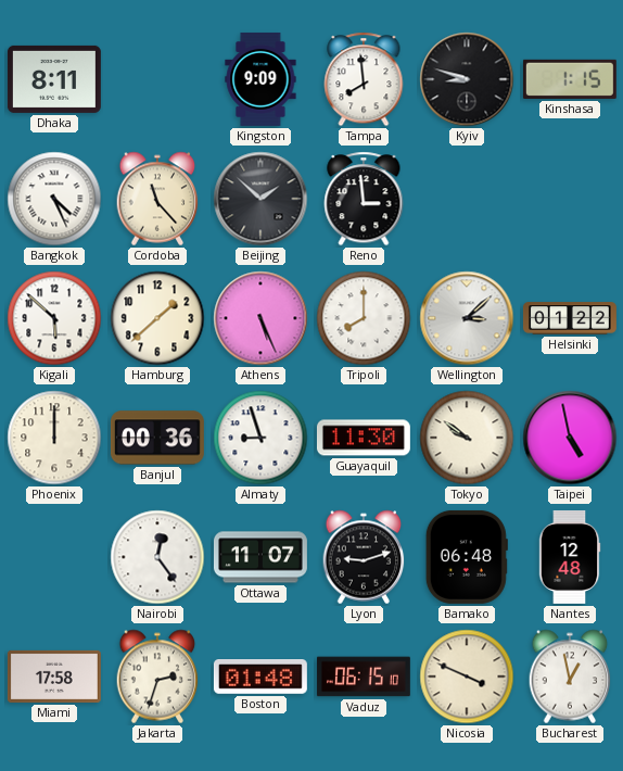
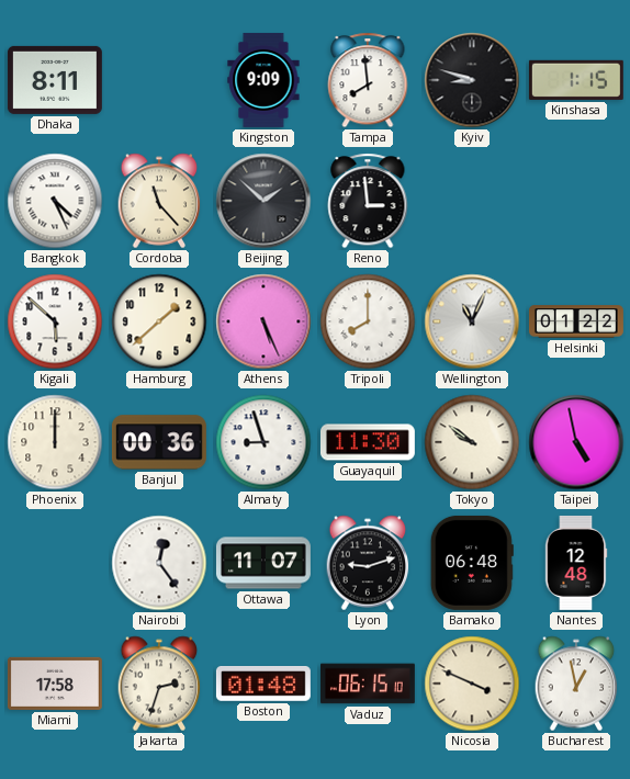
Wellington: 3:08 -> 11:04 (472, 321)
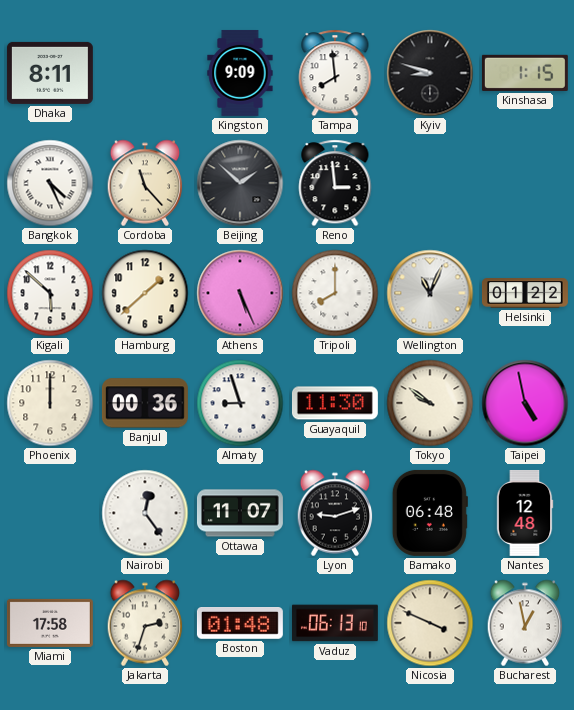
Vaduz: 06:15 -> 06:13 (335, 623)
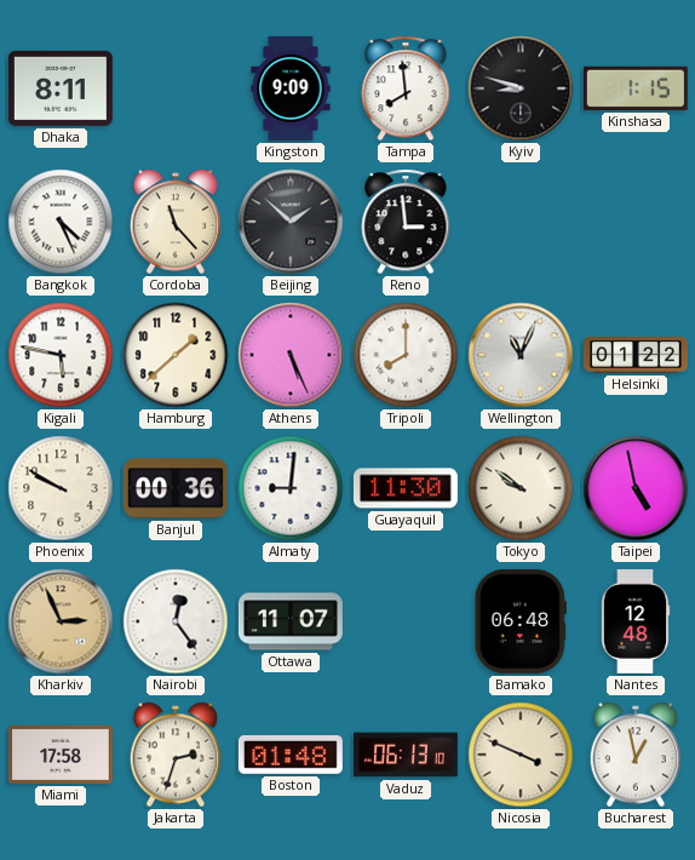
Kigali: 5:52 -> 5:47 (61, 355)
Phoenix: 12:00 -> 9:50 (61, 488)
Almaty: 8:57 -> 9:01 (291, 488)
Kharkiv: none -> 2:56 (61, 621)
Lyon: 9:12 -> none (335, 513)
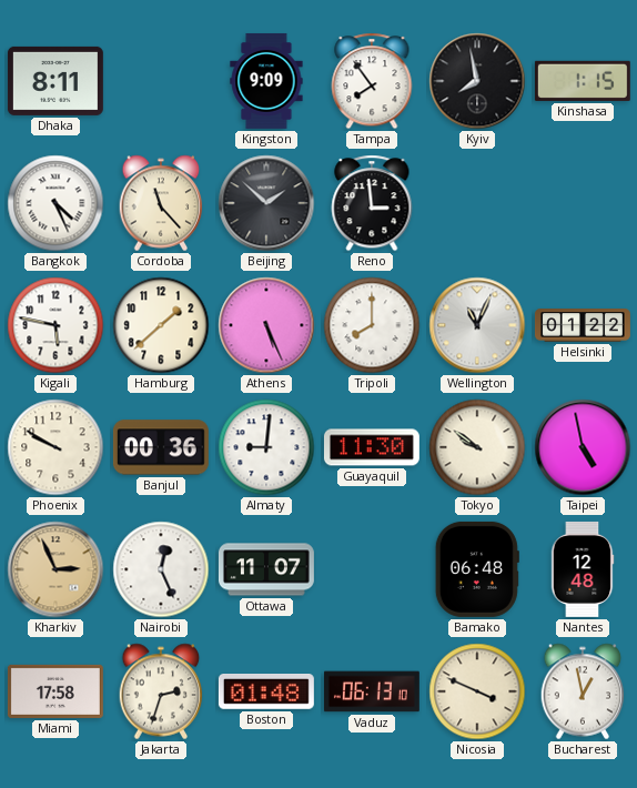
Tampa: 7:59 -> 7:54 (372, 81)
Kyiv: 8:48 -> 7:58 (477, 81)
Nairobi: 12:24 -> 12:26 (161, 569)
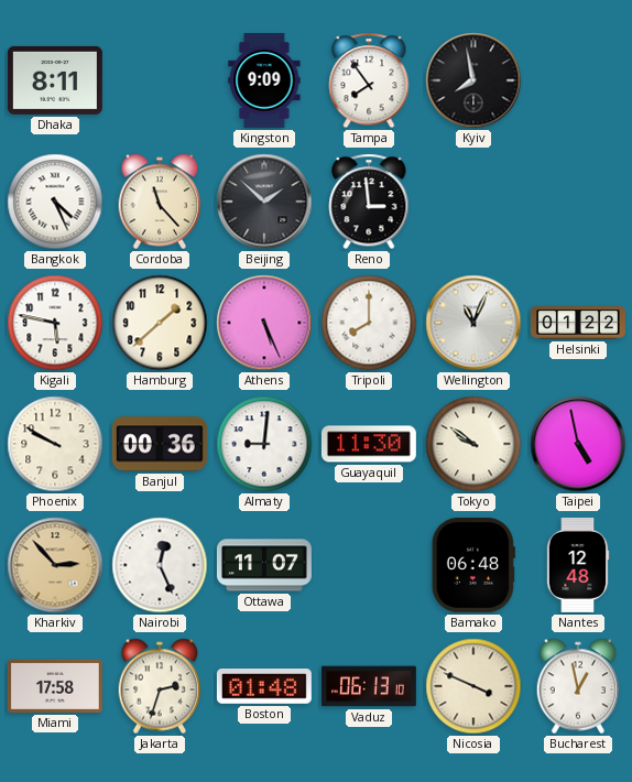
Kinshasa: 1:15 -> none (583, 81)
Kharkiv: 2:56 -> 2:53 (55, 565)
